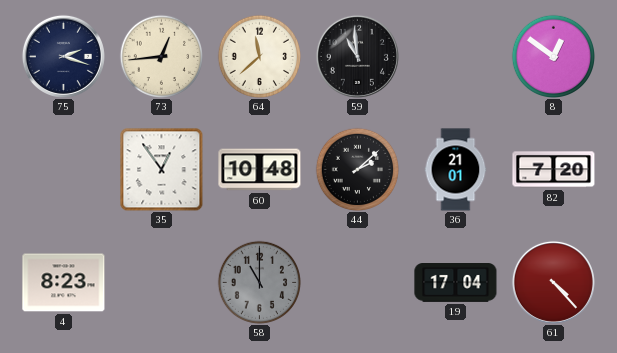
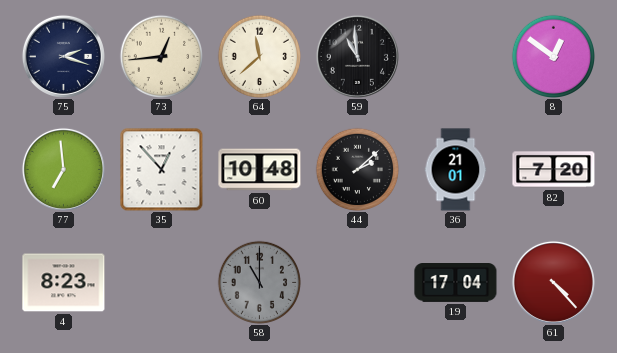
77: none -> 6:59 (63, 169)
35: 12:54 -> 12:53 (161, 169)
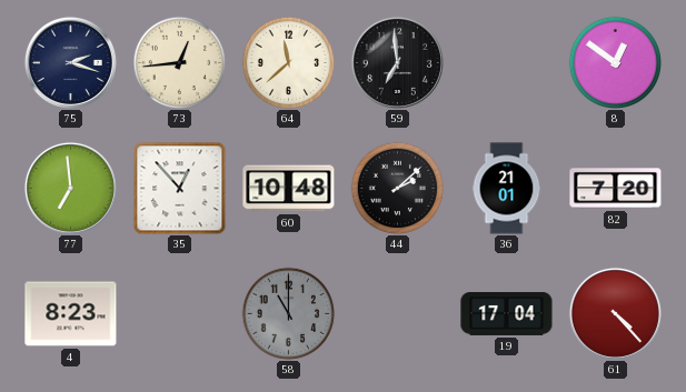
59: 10:59 -> 6:59 (397, 62)
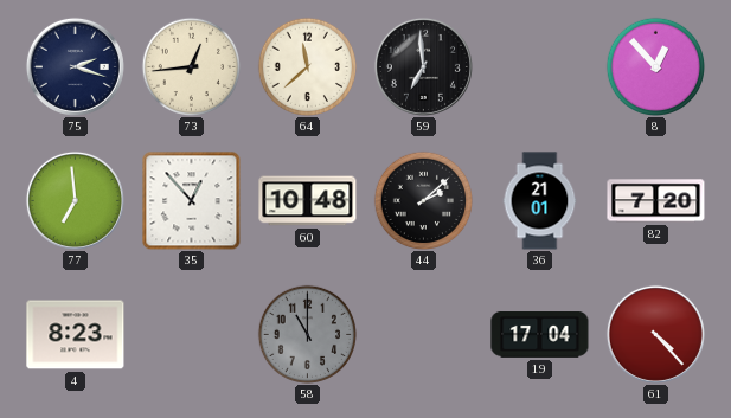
8: 12:51 -> 12:53 (655, 66)
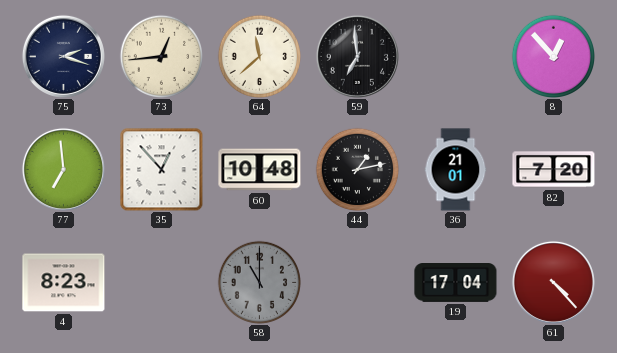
44: 2:08 -> 1:13 (357, 169)
